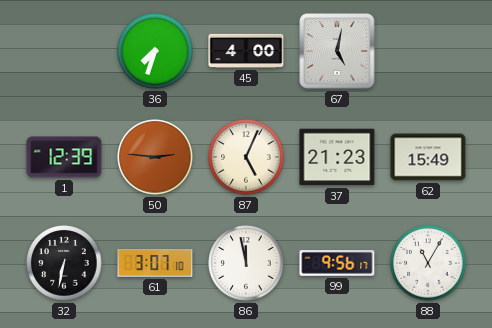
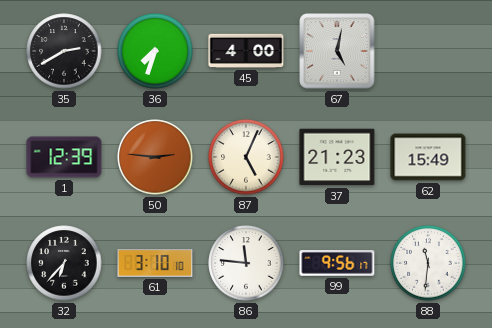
35: none -> 2:40 (64, 51)
32: 6:32 -> 6:37 (64, 263)
61: 3:07 -> 3:10 (155, 264)
86: 11:58 -> 11:46 (246, 263)
88: 11:05 -> 11:31 (428, 263)
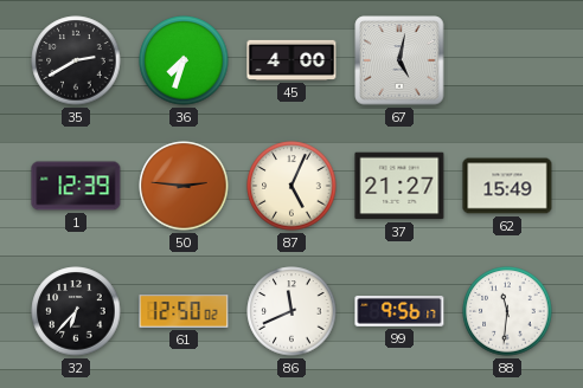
37: 21:23 -> 21:27 (399, 186)
61: 3:10 -> 12:50 (184, 312)
86: 11:46 -> 11:41 (291, 311)
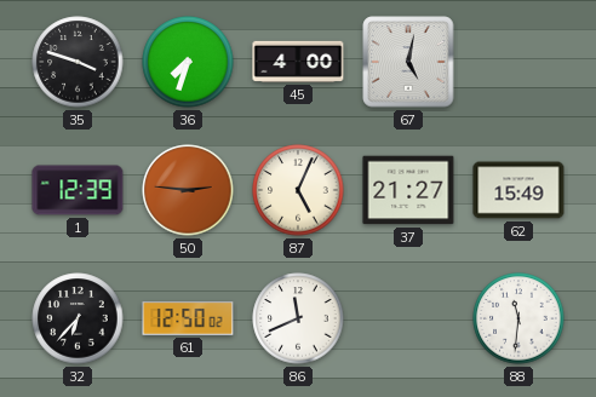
35: 2:40 -> 3:48 (78, 62)
99: 9:56 -> none (399, 312)
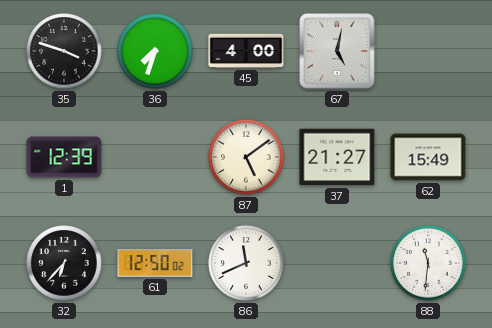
50: 2:46 -> none (188, 190)
87: 5:04 -> 5:09 (246, 157)
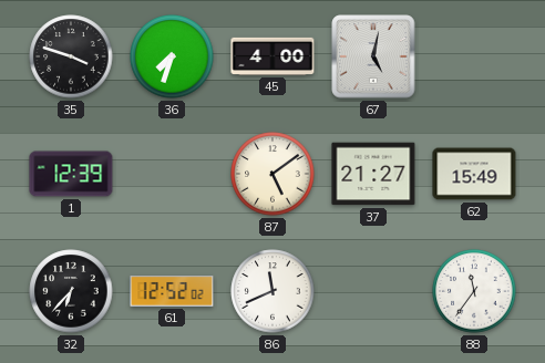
61: 12:50 -> 12:52 (172, 292)
88: 11:31 -> 11:36 (474, 291)
